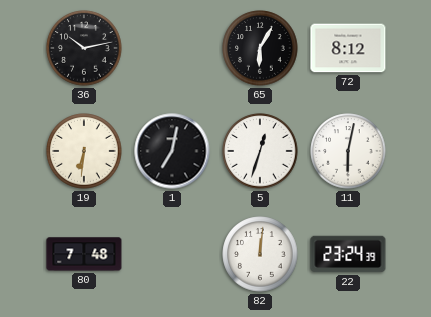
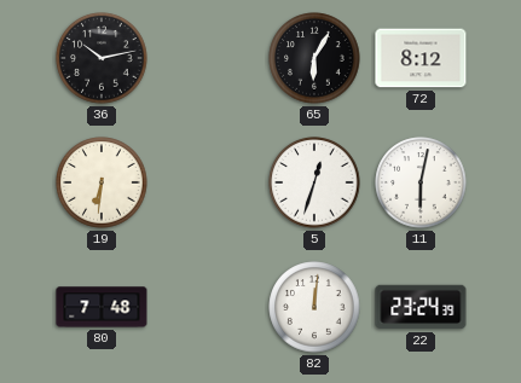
1: 7:02 -> none (172, 151)
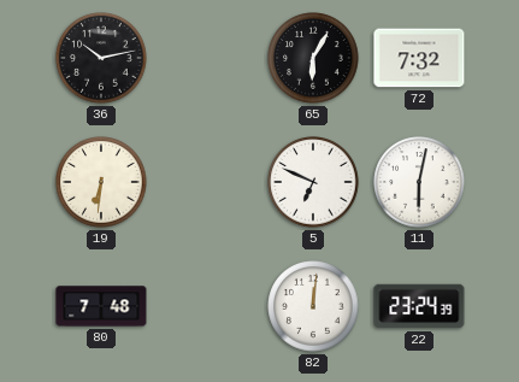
72: 8:12 -> 7:32 (419, 58)
5: 12:33 -> 6:49 (313, 182)
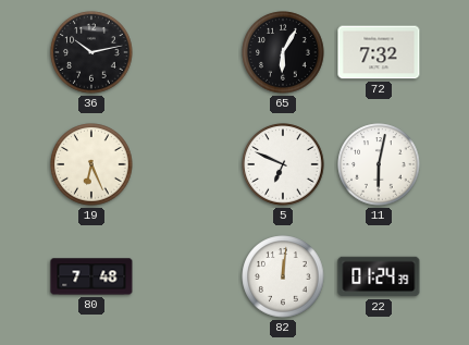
19: 6:31 -> 6:26 (91, 164)
22: 23:24 -> 01:24 (379, 276)
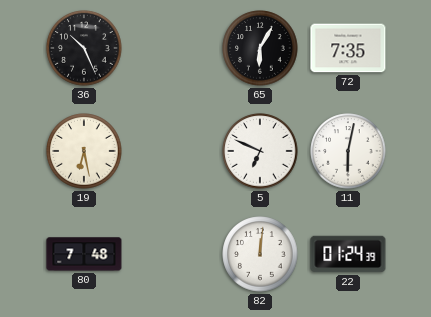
36: 10:13 -> 10:26 (84, 48)
72: 7:32 -> 7:35 (348, 48)
19: 6:26 -> 6:28 (84, 151)
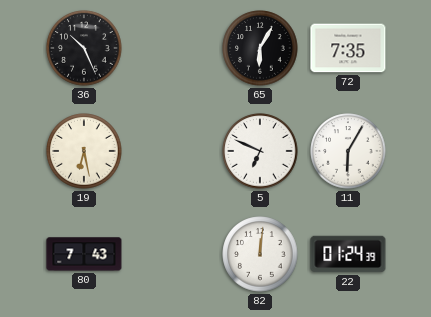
11: 6:02 -> 6:05 (348, 151)
80: 7:48 -> 7:43 (84, 254)
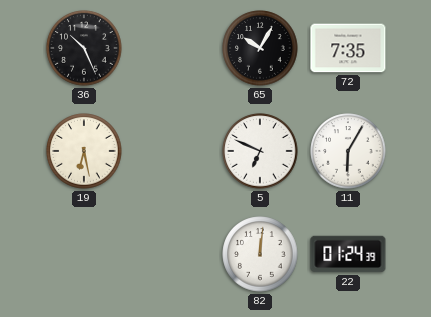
65: 6:05 -> 10:05 (260, 48)
80: 7:43 -> none (84, 254)
